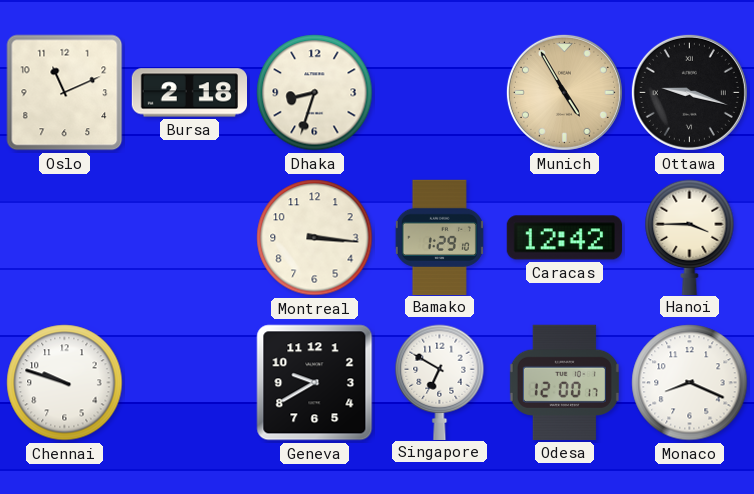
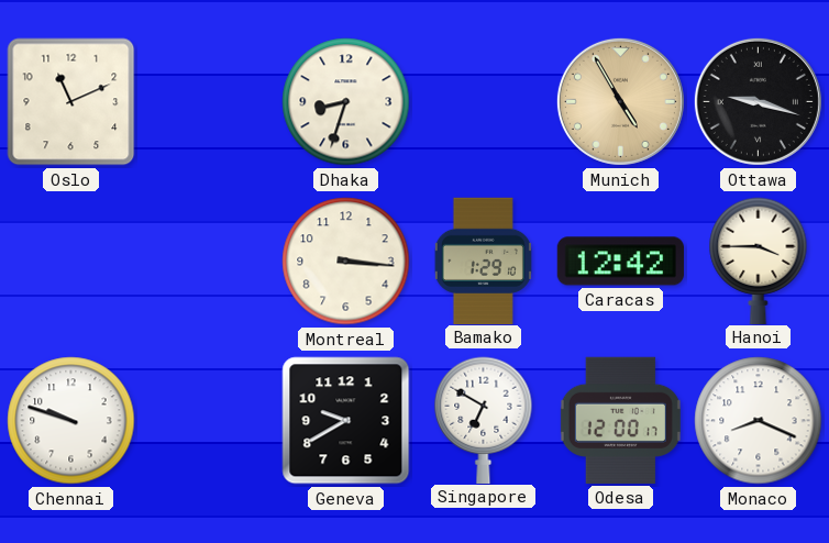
Bursa: 2:18 -> none (189, 93)
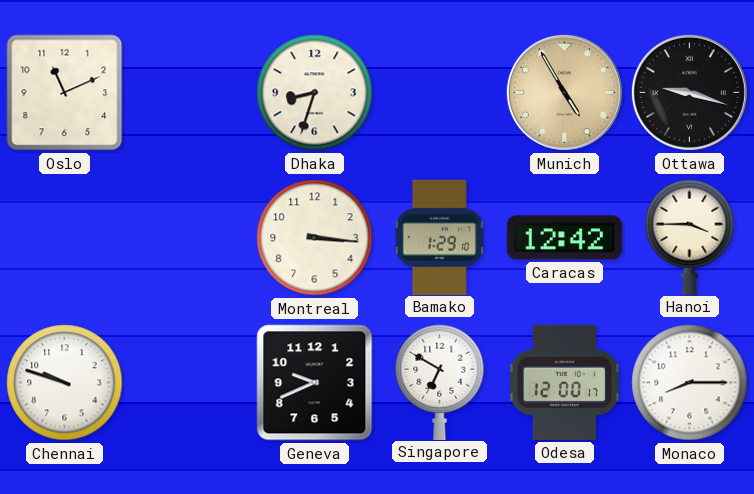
Geneva: 9:40 -> 9:41 (315, 383)
Monaco: 8:19 -> 8:15 (690, 383)
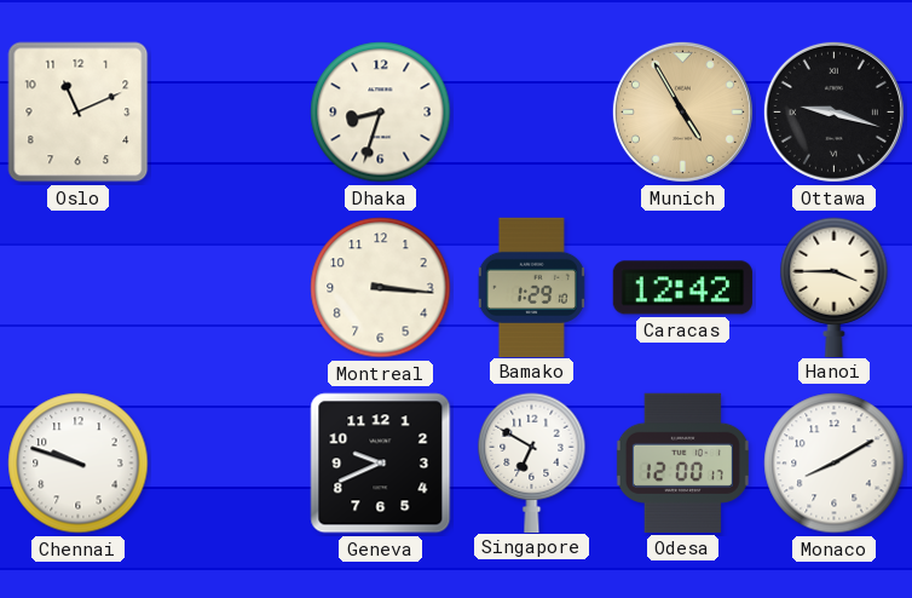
Monaco: 8:15 -> 8:10 (835, 464)
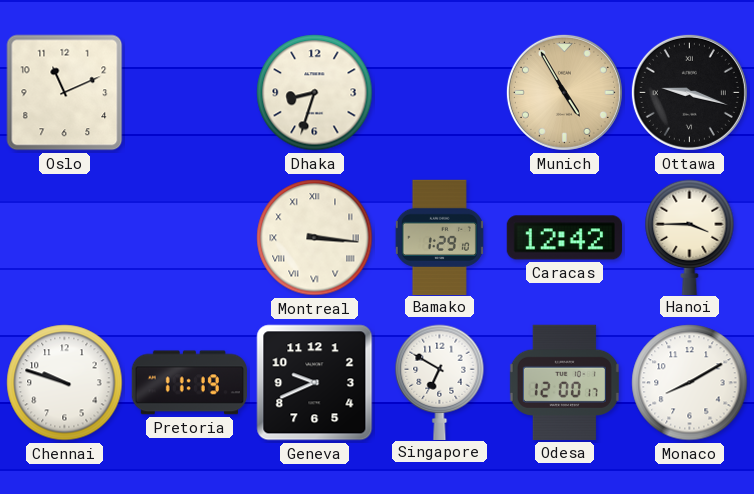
Montreal numerals: Arabic -> Roman (315, 238)
Pretoria: none -> 11:19 (189, 383)
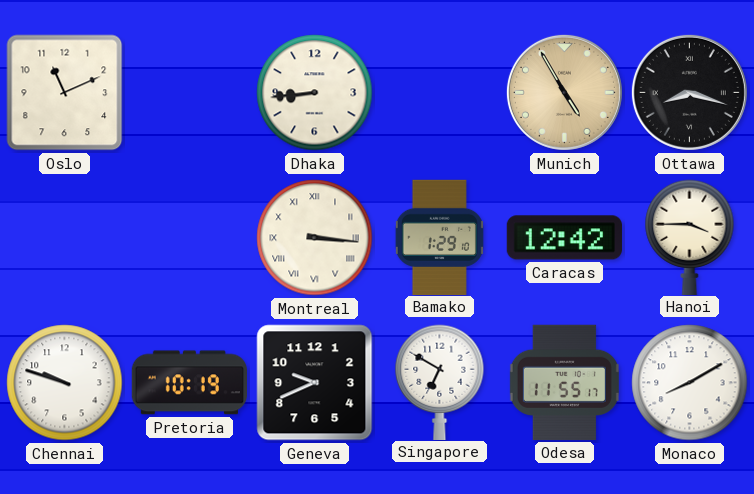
Dhaka: 8:33 -> 8:44 (315, 93)
Ottawa: 9:18 -> 8:18 (689, 92)
Pretoria: 11:19 -> 10:19 (189, 383)
Odesa: 12:00 -> 11:55 (564, 382)
